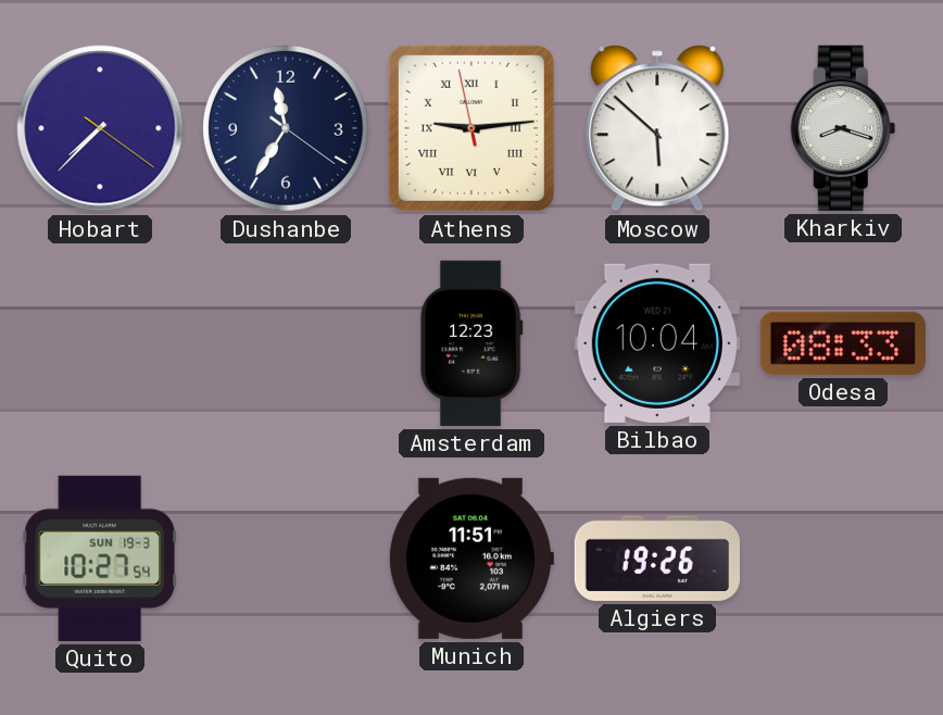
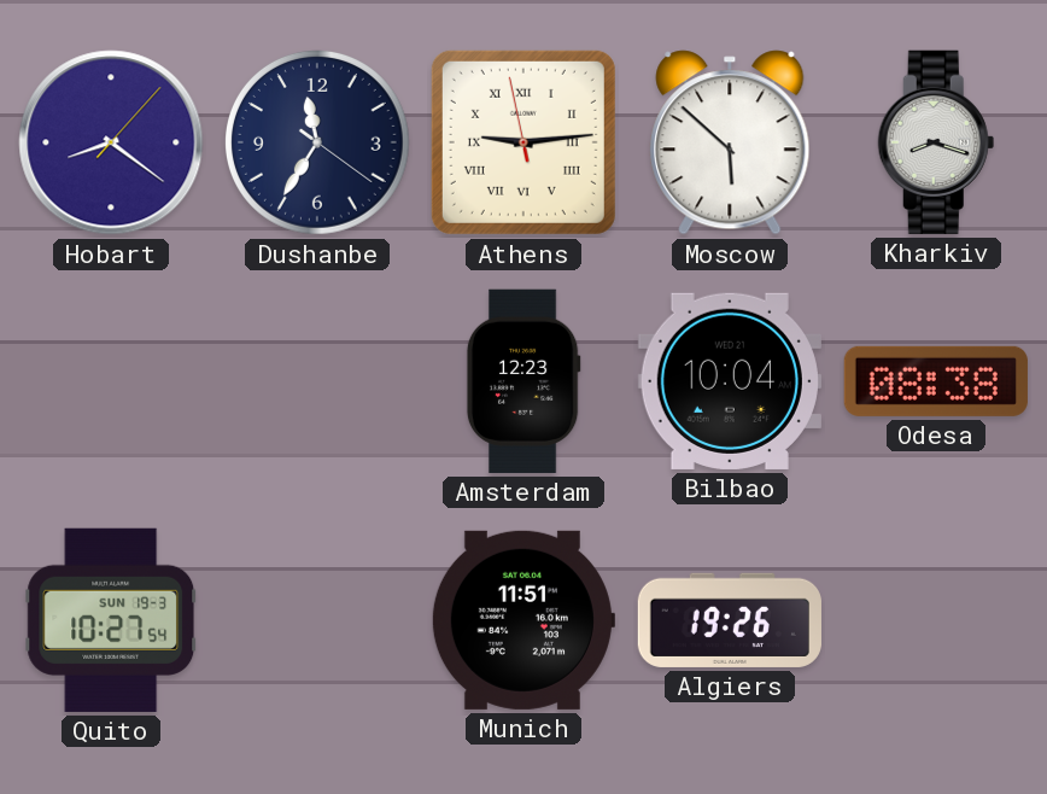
Hobart: 7:37 -> 8:21 (111, 142)
Odesa: 08:33 -> 08:38 (936, 381)
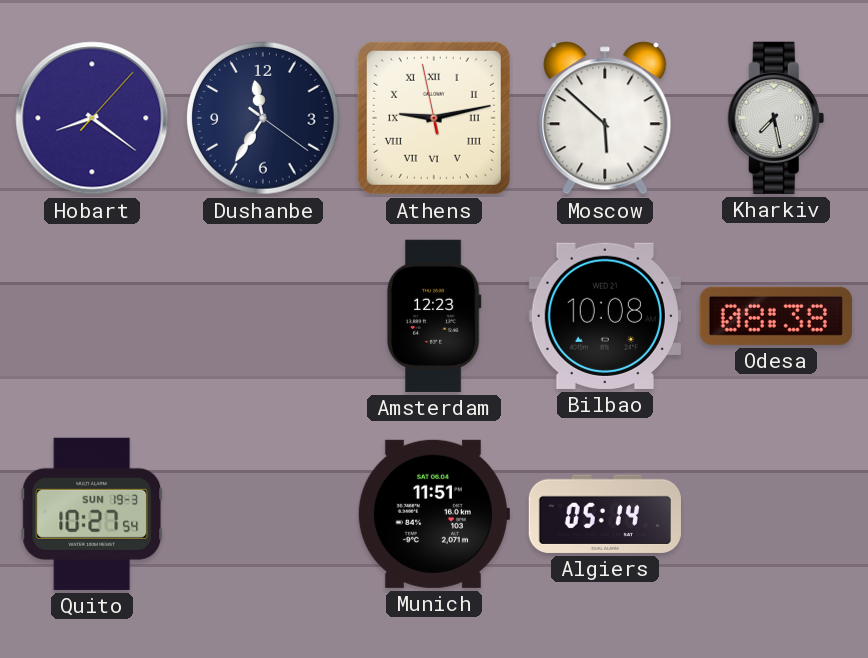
Athens: 9:13 -> 9:12 (434, 118)
Kharkiv: 8:18 -> 7:28 (776, 118)
Bilbao: 10:04 -> 10:08 (605, 316)
Algiers: 19:26 -> 05:14 (605, 514)
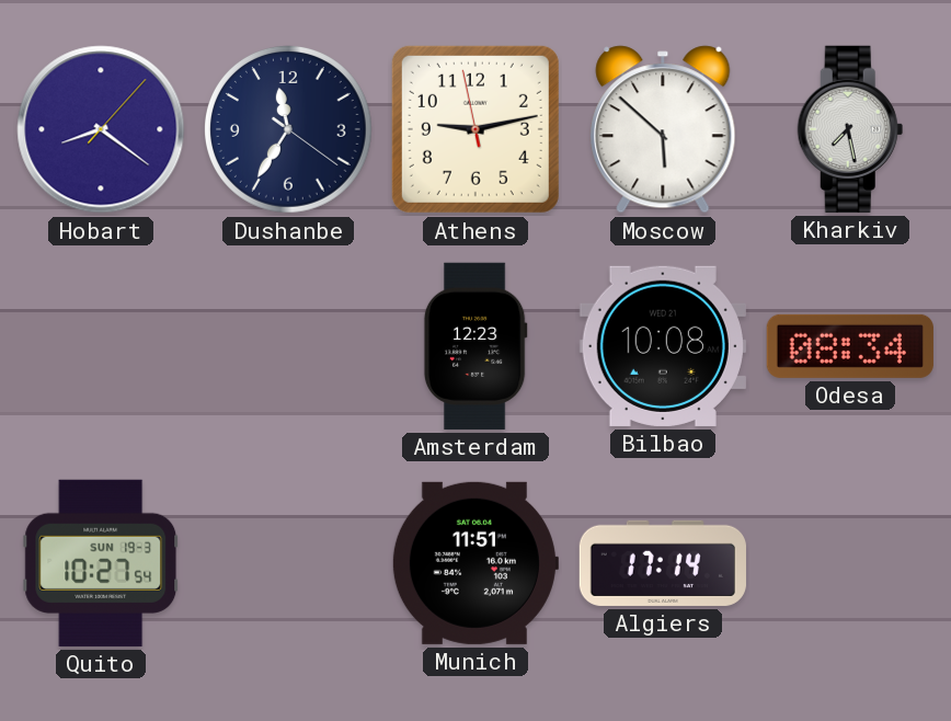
Athens numerals: Roman -> Arabic (475, 129)
Odesa: 08:38 -> 08:34 (850, 346)
Algiers: 05:14 -> 17:14 (663, 563)
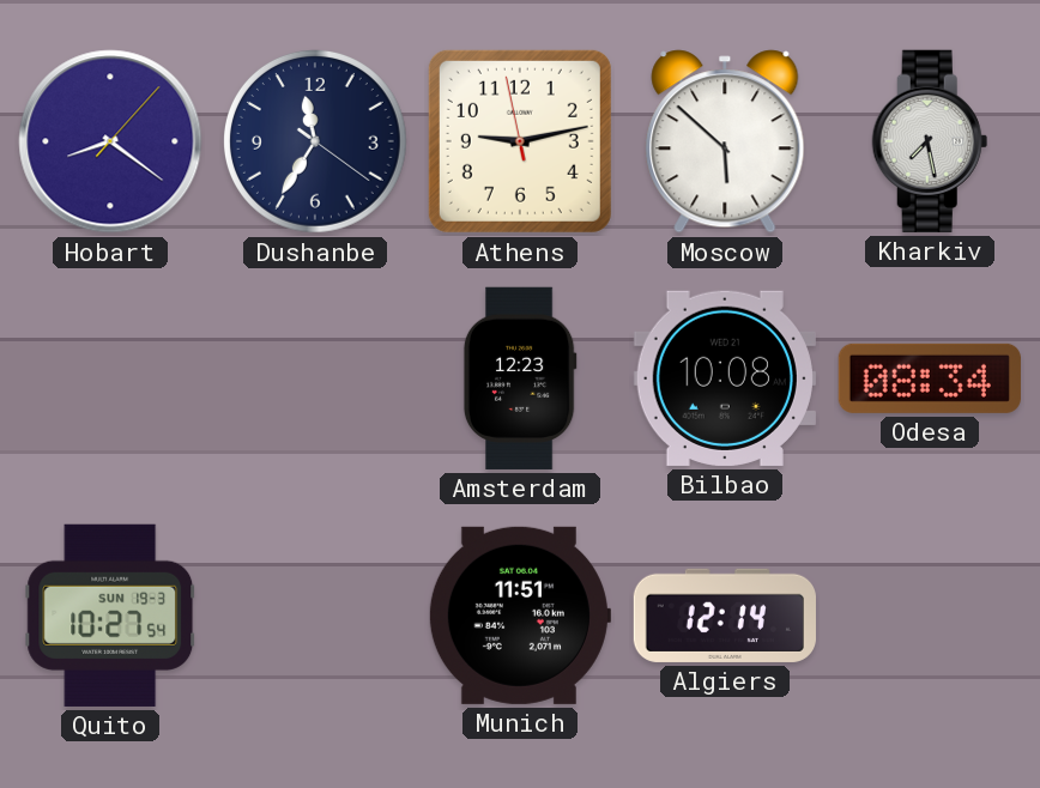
Algiers: 17:14 -> 12:14 (725, 616)
